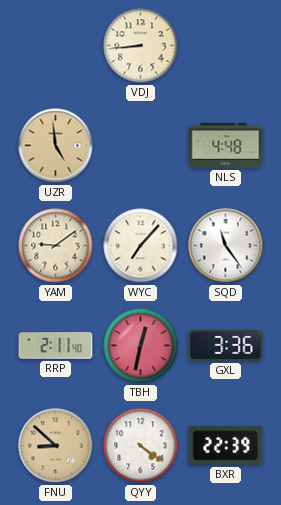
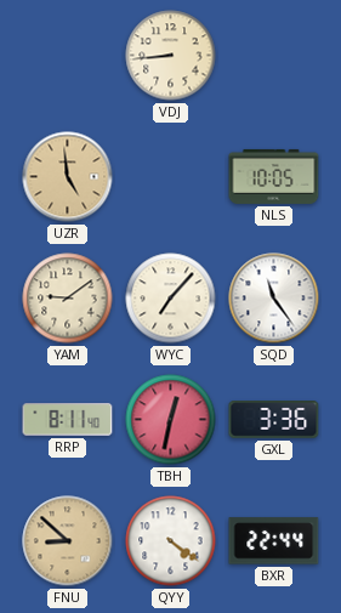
NLS: 4:48 -> 10:05 (274, 176)
RRP: 2:11 -> 8:11 (68, 420)
BXR: 22:39 -> 22:44 (274, 541)
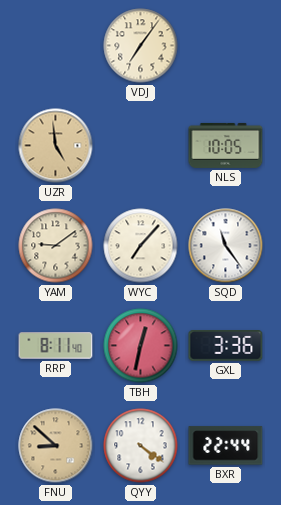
VDJ: 8:44 -> 7:06 (141, 46)
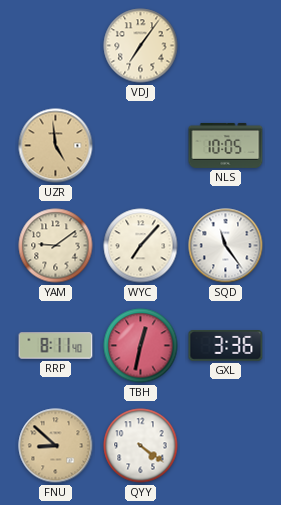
BXR: 22:44 -> none (226, 446)
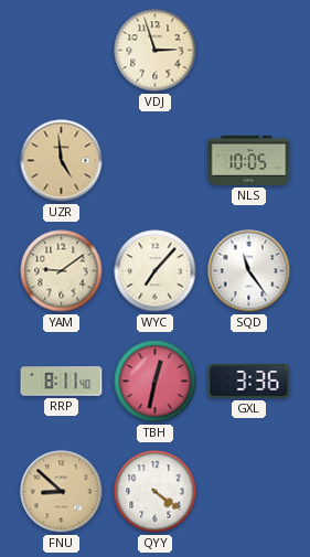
VDJ: 7:06 -> 2:57 (156, 51)
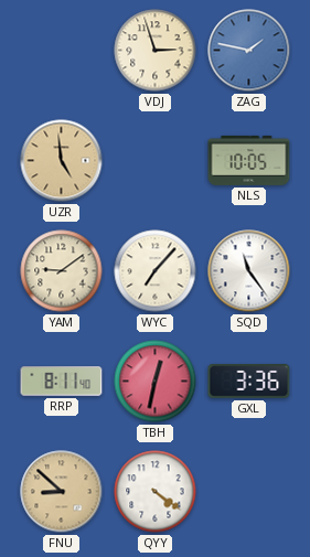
ZAG: none -> 1:47 (249, 51)
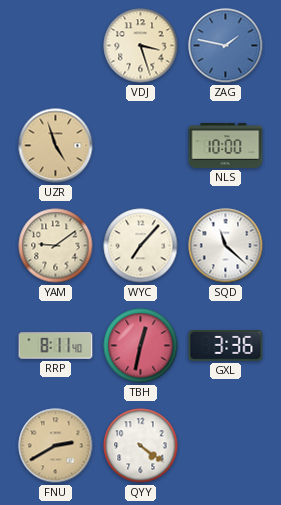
VDJ: 2:57 -> 3:27 (141, 46)
UZR: 4:59 -> 4:57 (56, 146)
NLS: 10:05 -> 10:00 (226, 145)
SQD: 11:24 -> 11:22 (226, 246)
FNU: 8:52 -> 2:40 (56, 446)
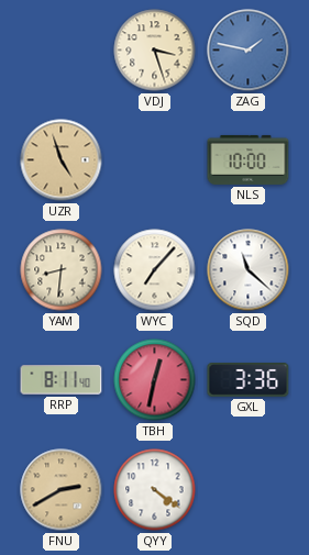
YAM: 9:09 -> 8:31 (62, 270)
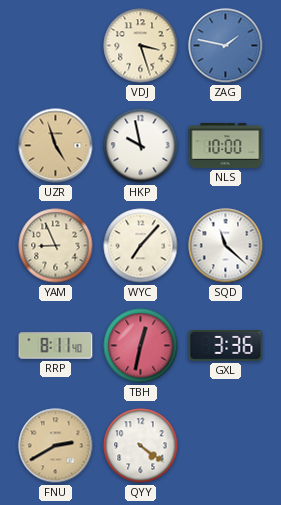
HKP: none -> 9:58 (141, 146)
YAM: 8:31 -> 8:56 (56, 246)
